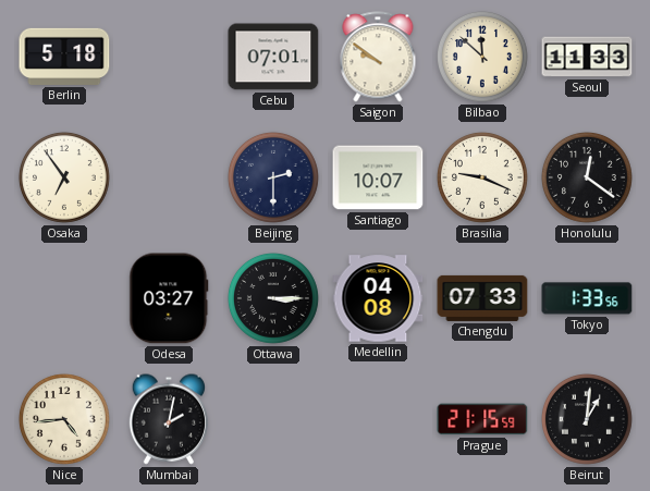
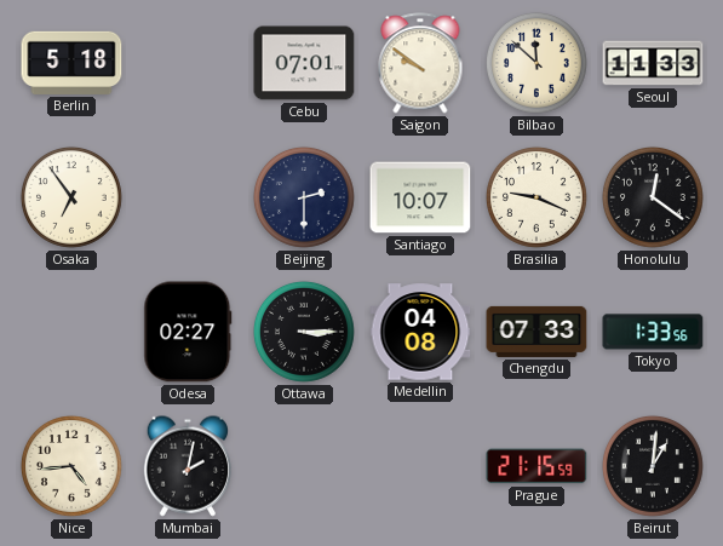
Odesa: 03:27 -> 02:27 (188, 332)
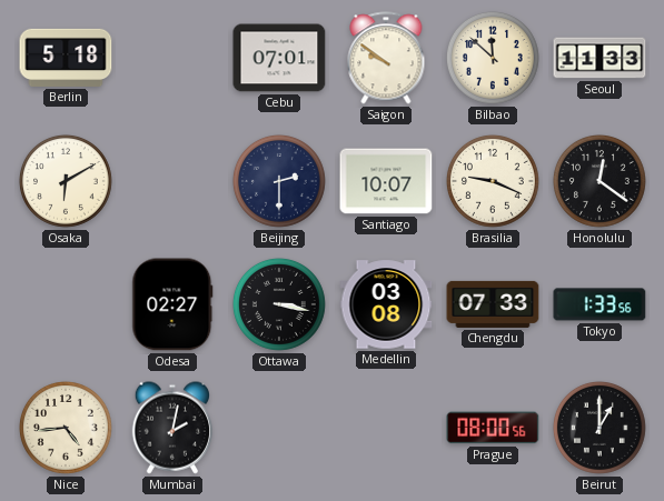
Osaka: 6:54 -> 6:10 (66, 181)
Ottawa: 3:15 -> 3:17 (279, 304)
Medellin: 04:08 -> 03:08 (386, 304)
Prague: 21:15 -> 08:00 (493, 428)
Beirut: 1:01 -> 1:00 (599, 428)
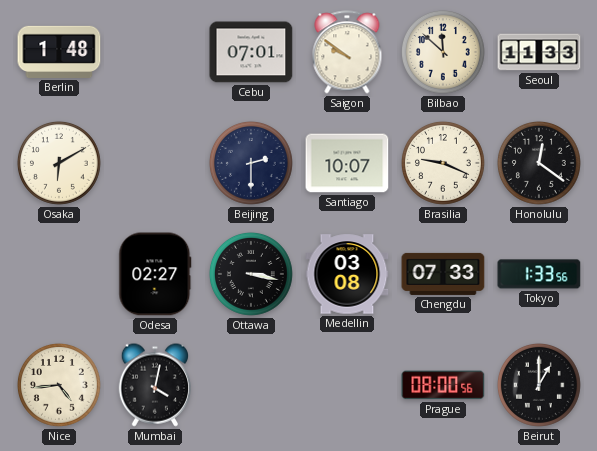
Berlin: 5:18 -> 1:48 (59, 52)
Mumbai: 2:02 -> 4:02 (154, 385)
